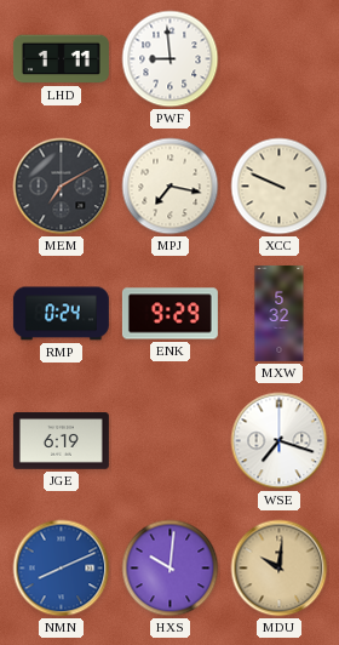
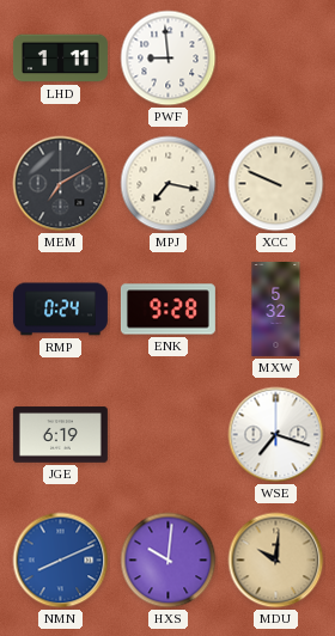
ENK: 9:29 -> 9:28 (167, 310)
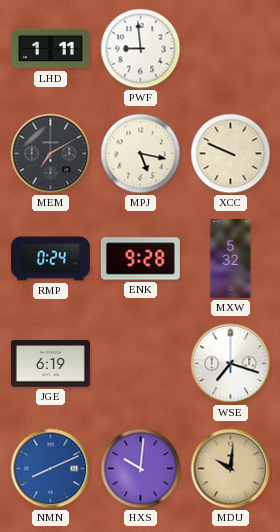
MPJ: 7:17 -> 5:17 (141, 154)
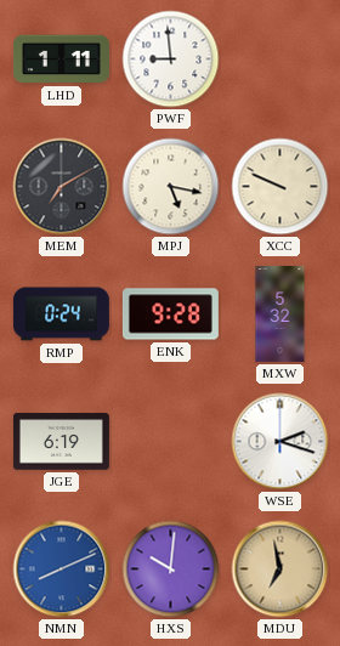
WSE: 7:18 -> 2:18 (280, 442)
MDU: 10:01 -> 6:58 (280, 569)
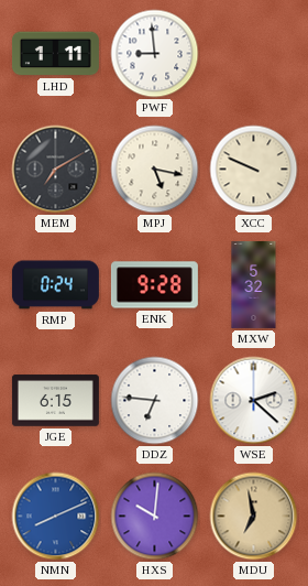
JGE: 6:19 -> 6:15 (55, 401)
DDZ: none -> 6:46 (155, 401)
WSE: 2:18 -> 2:22 (254, 401)
